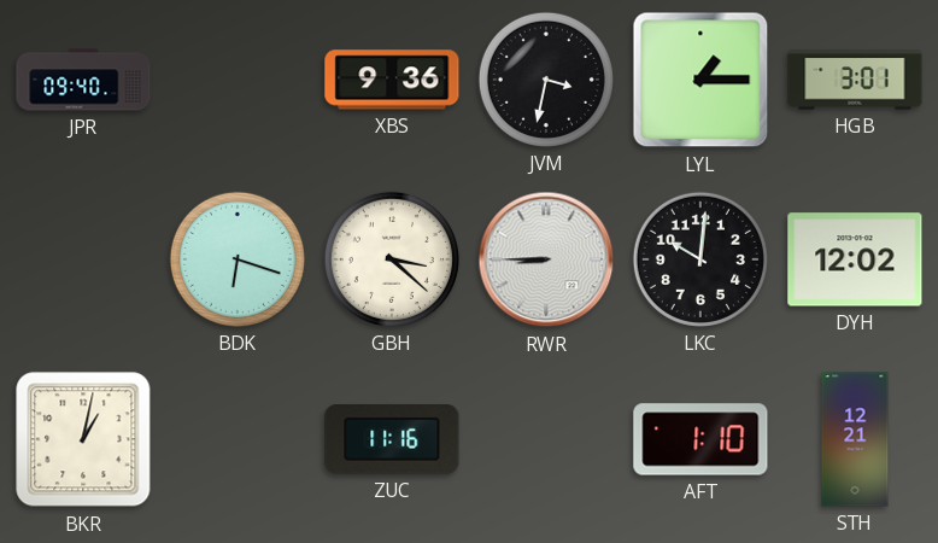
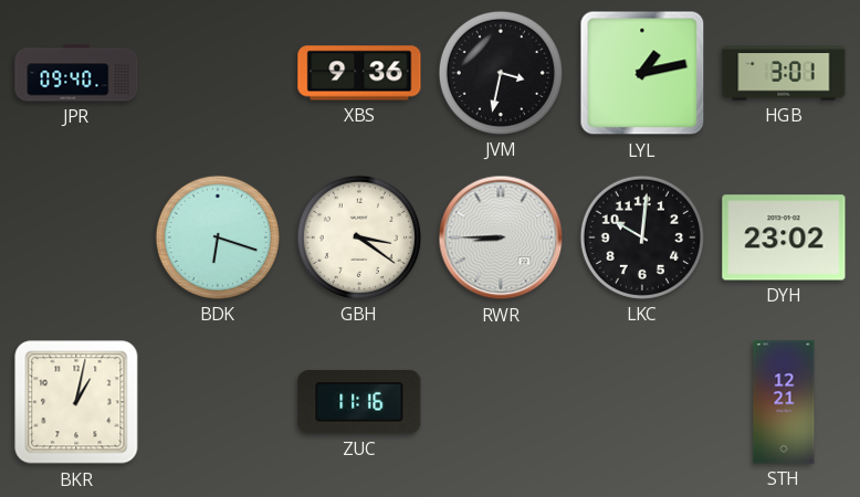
LYL: 1:15 -> 1:13 (642, 73)
GBH: 3:22 -> 3:21 (359, 237)
DYH: 12:02 -> 23:02 (784, 237)
AFT: 1:10 -> none (700, 439)
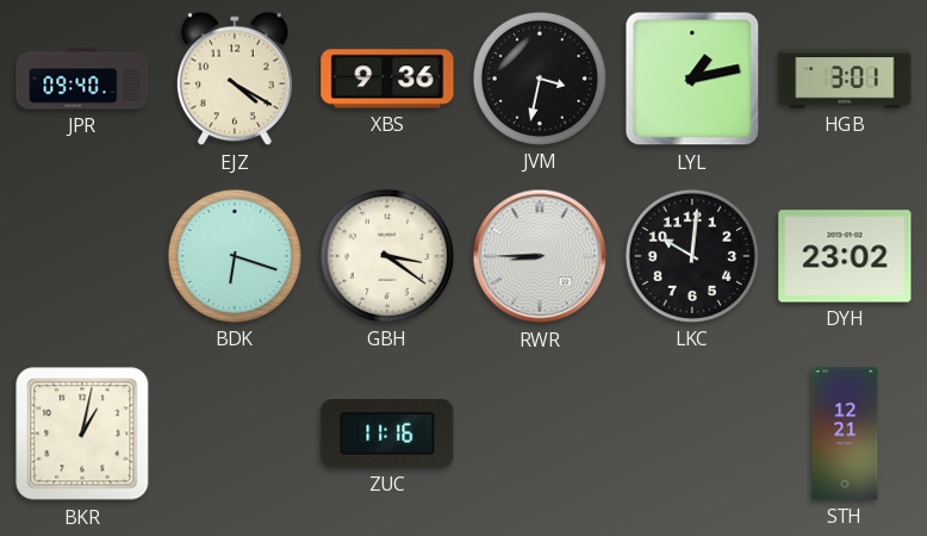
EJZ: none -> 4:20 (236, 79)
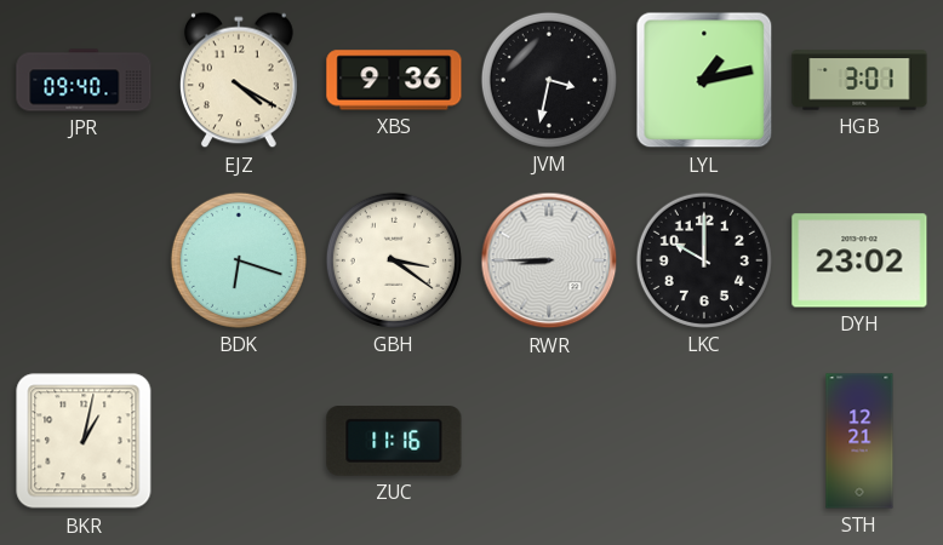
LKC: 10:01 -> 10:00 (704, 260)
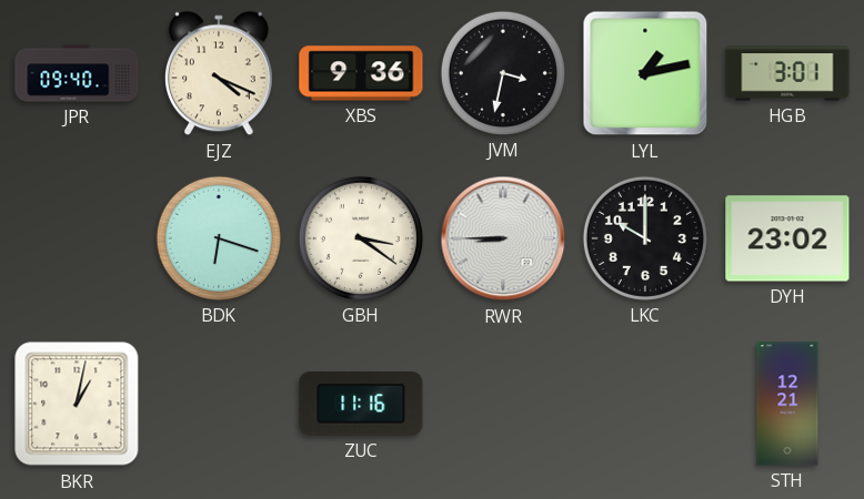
EJZ: 4:20 -> 4:19 (220, 73)
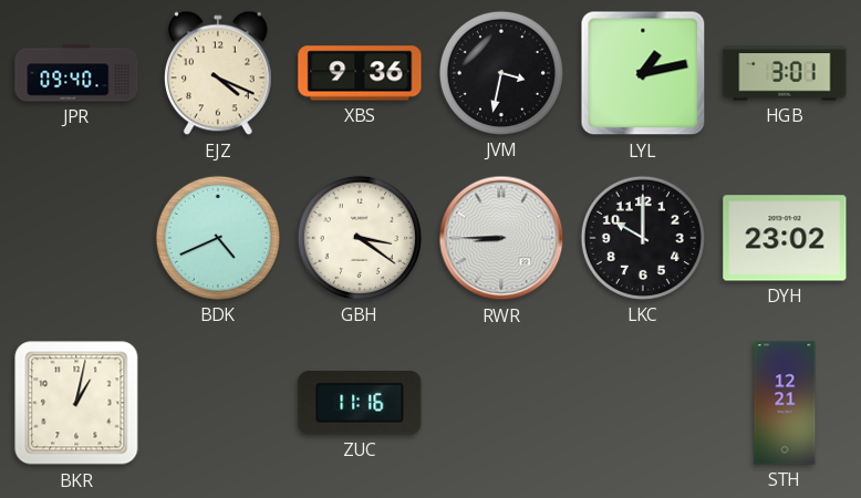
BDK: 6:18 -> 4:41 (218, 238)
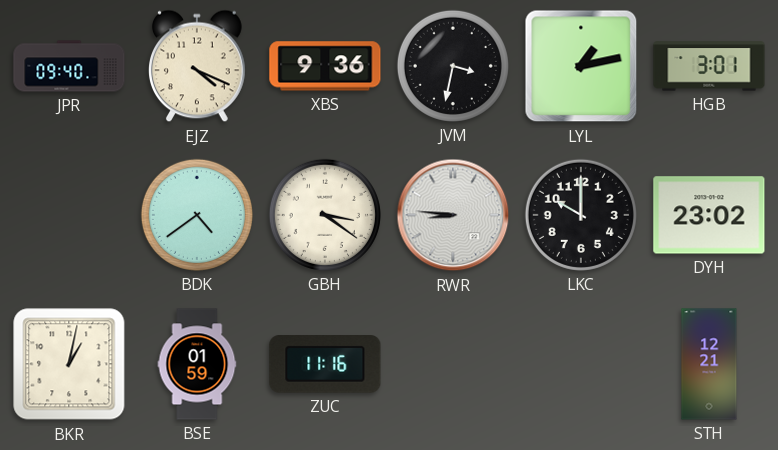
BDK: 4:41 -> 4:39 (197, 215)
RWR: 8:45 -> 8:46 (453, 215)
BSE: none -> 01:59 (197, 364)
